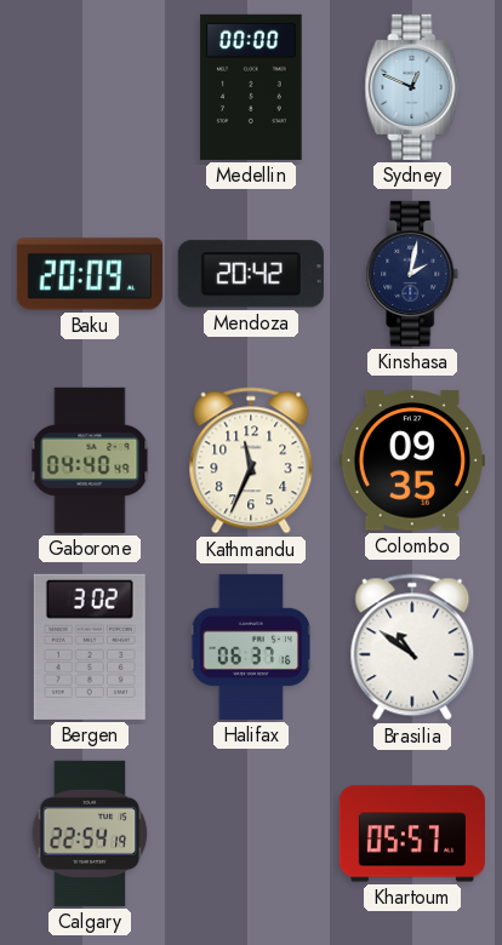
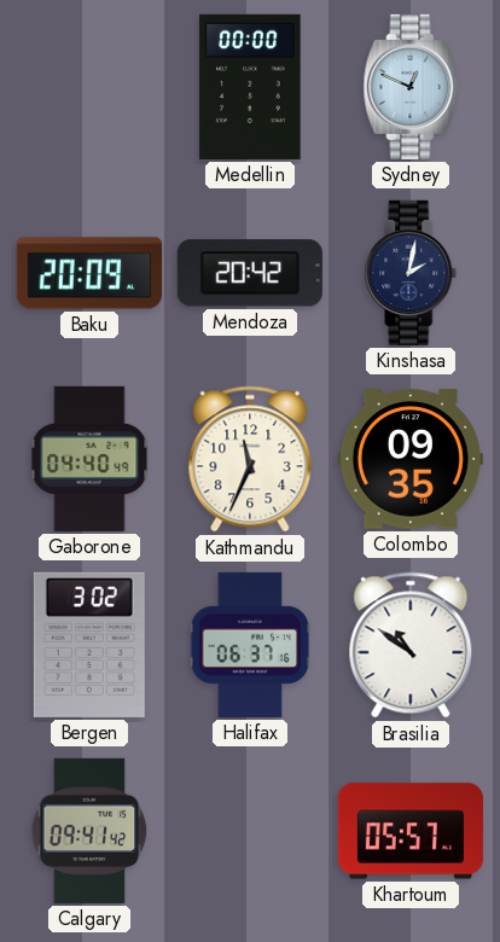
Calgary: 22:54 -> 09:41 (89, 831)
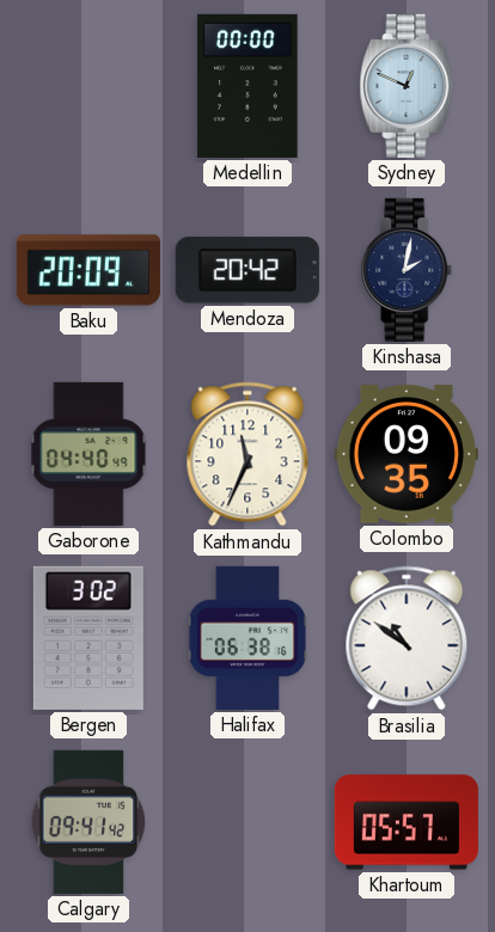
Halifax: 06:37 -> 06:38 (247, 638)
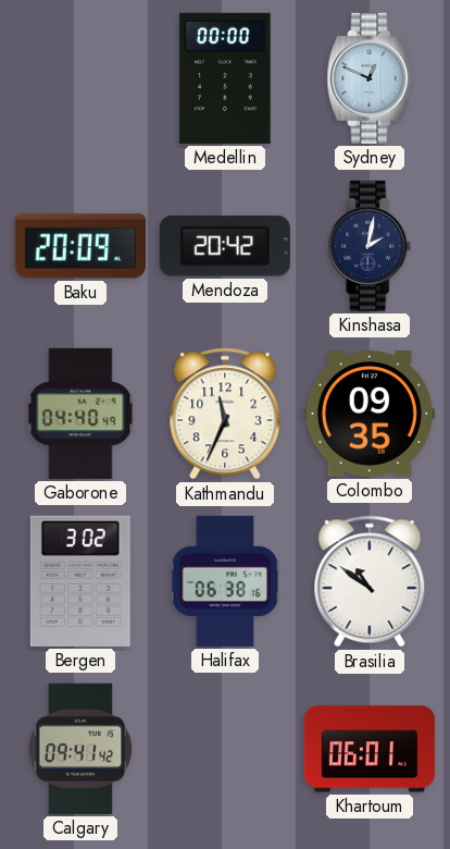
Khartoum: 05:57 -> 06:01 (370, 749)
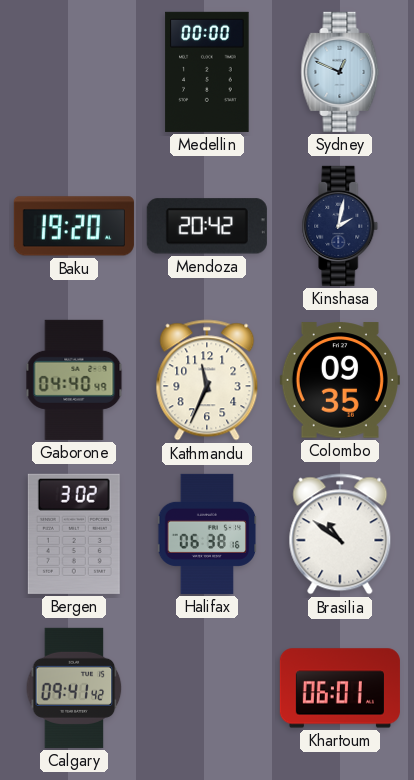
Baku: 20:09 -> 19:20 (74, 226)
